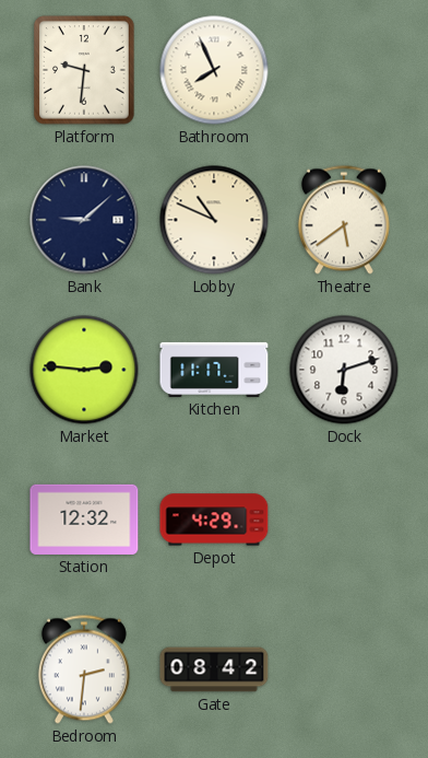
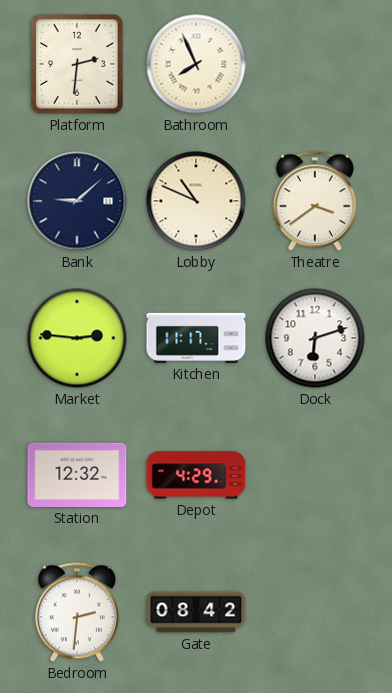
Platform: 9:31 -> 2:31 (77, 64)
Theatre: 5:39 -> 3:39 (315, 201)
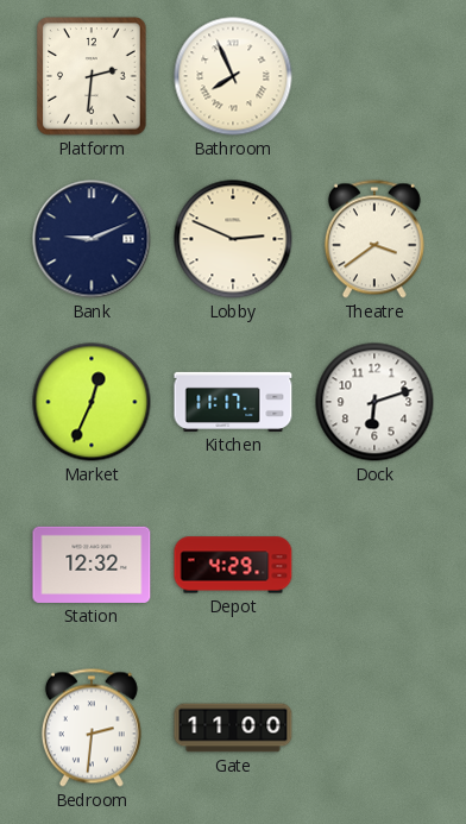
Bank: 9:08 -> 9:11 (92, 239)
Lobby: 10:49 -> 2:49 (233, 239)
Market: 2:46 -> 12:34 (92, 402)
Gate: 08:42 -> 11:00 (233, 728)
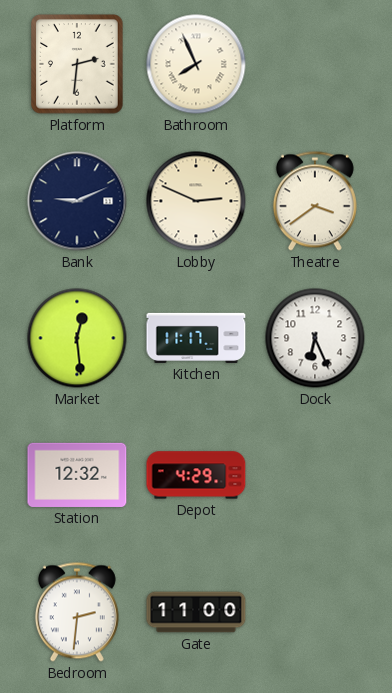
Market: 12:34 -> 12:29 (77, 338)
Dock: 6:12 -> 6:26 (315, 338)
